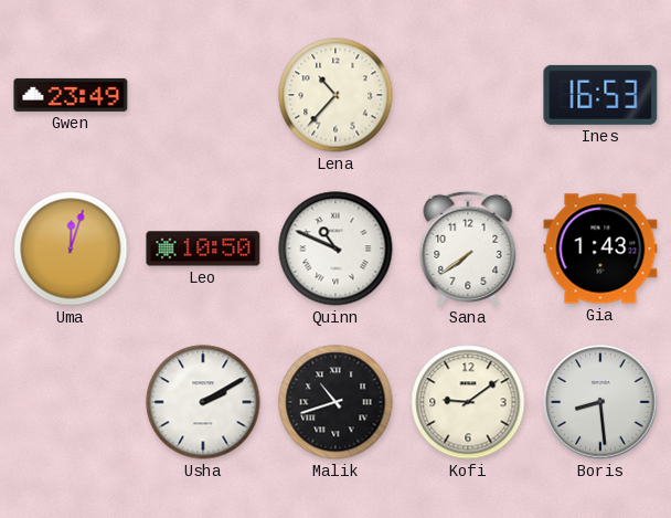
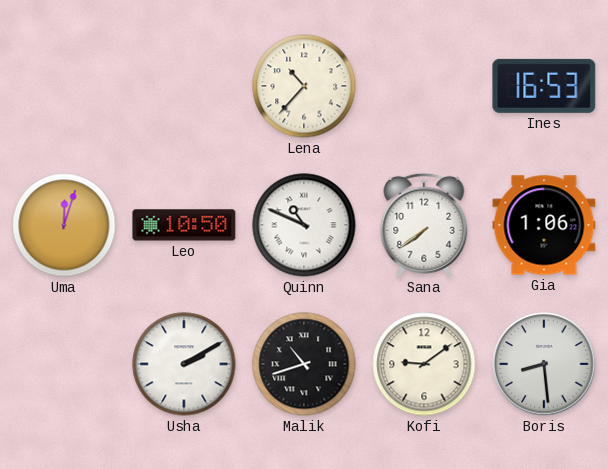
Gwen: 23:49 -> none (71, 95)
Gia: 1:43 -> 1:06 (544, 225)
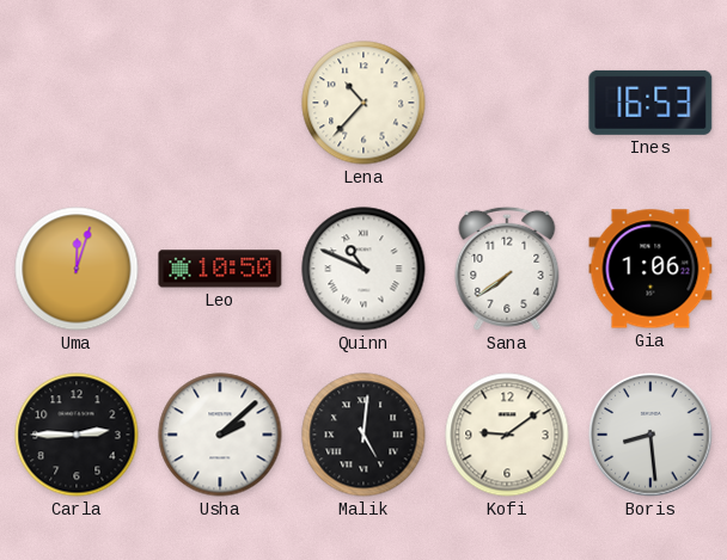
Carla: none -> 2:45 (77, 435)
Usha: 2:10 -> 2:08 (220, 435)
Malik: 10:42 -> 5:01 (363, 435)
